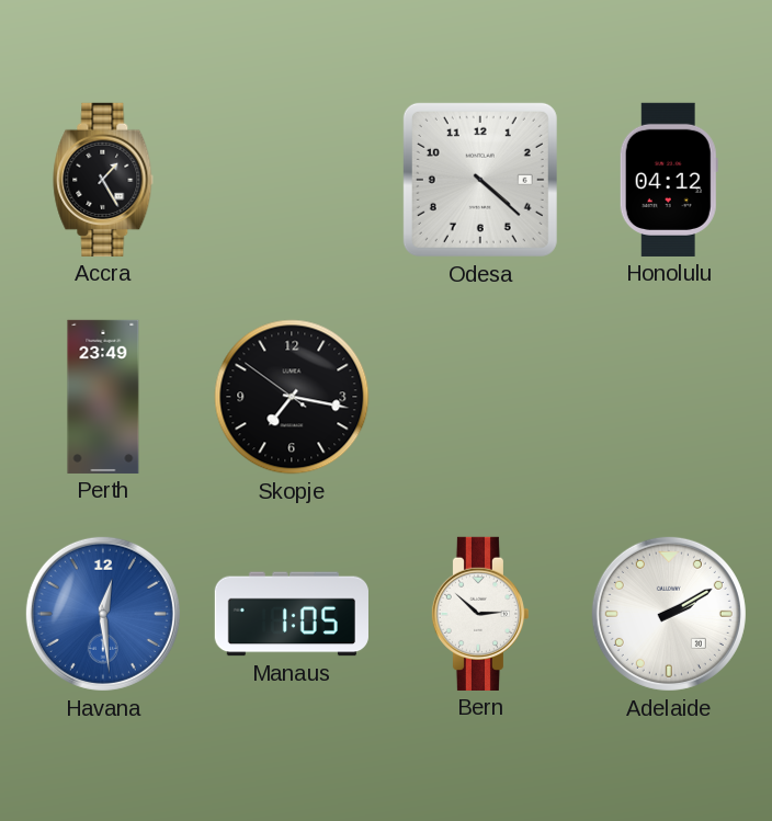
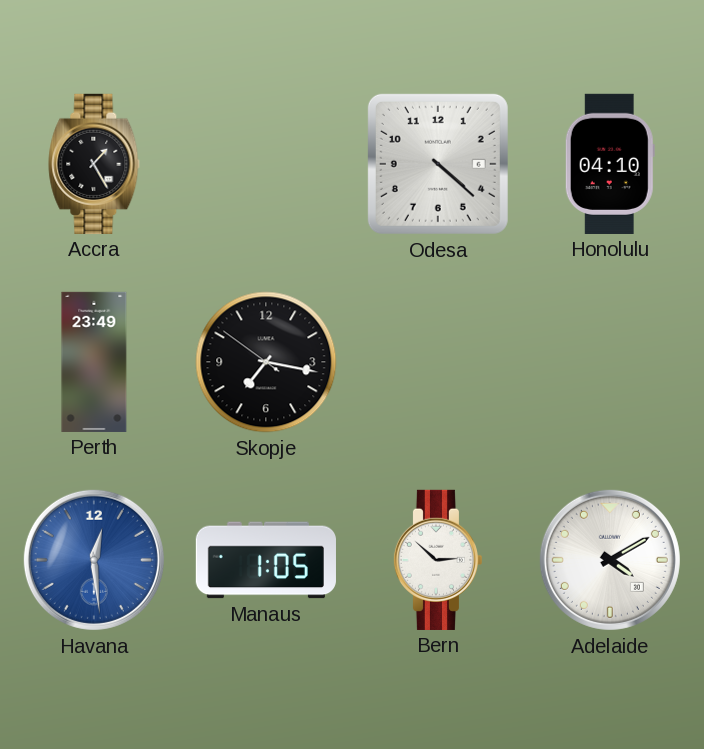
Honolulu: 04:12 -> 04:10 (610, 164)
Adelaide: 2:10 -> 4:10 (610, 560)
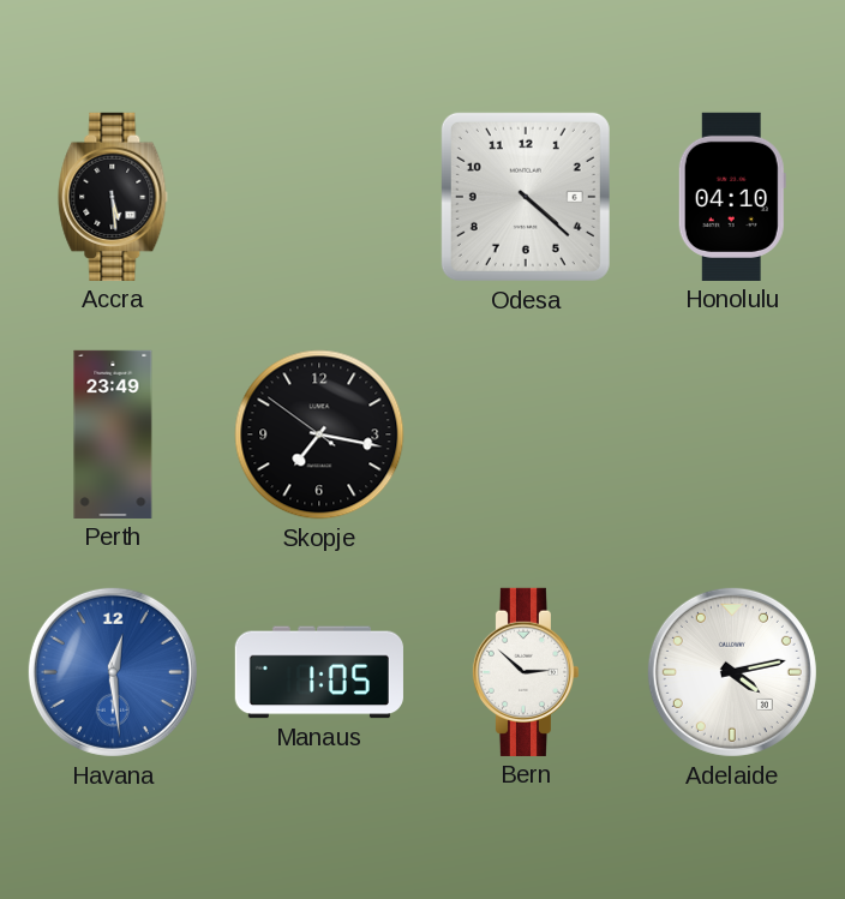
Accra: 1:25 -> 5:29 (113, 197)
Adelaide: 4:10 -> 4:13 (732, 672)
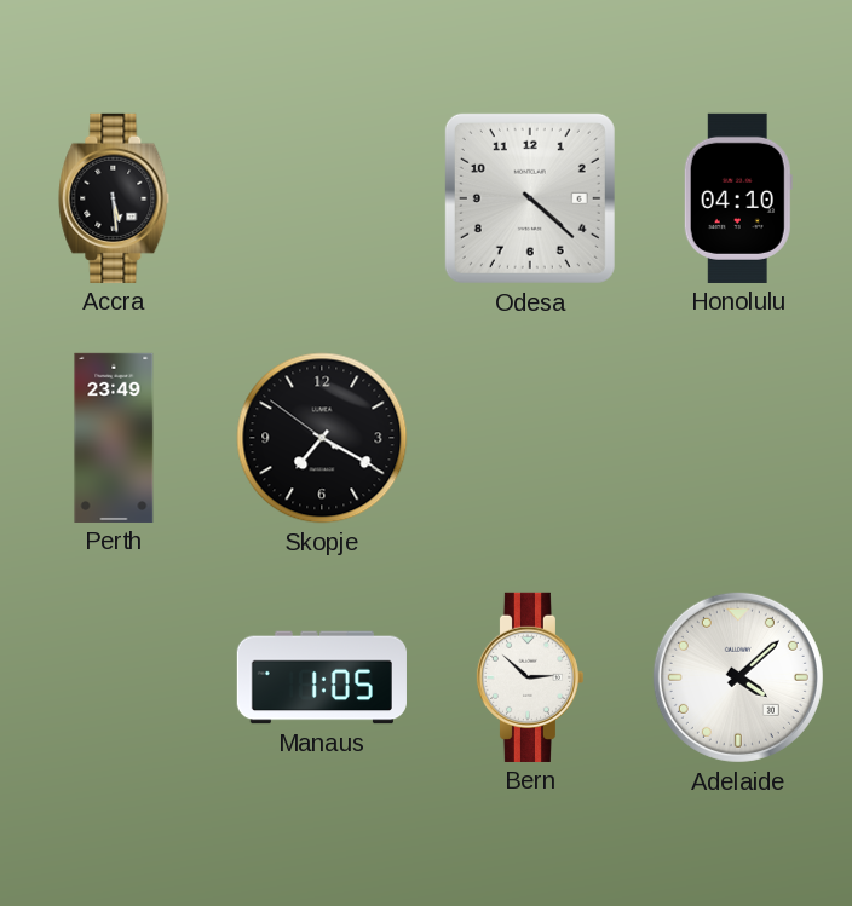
Skopje: 7:16 -> 7:19 (322, 438)
Havana: 12:29 -> none (113, 672)
Adelaide: 4:13 -> 4:08 (738, 677)
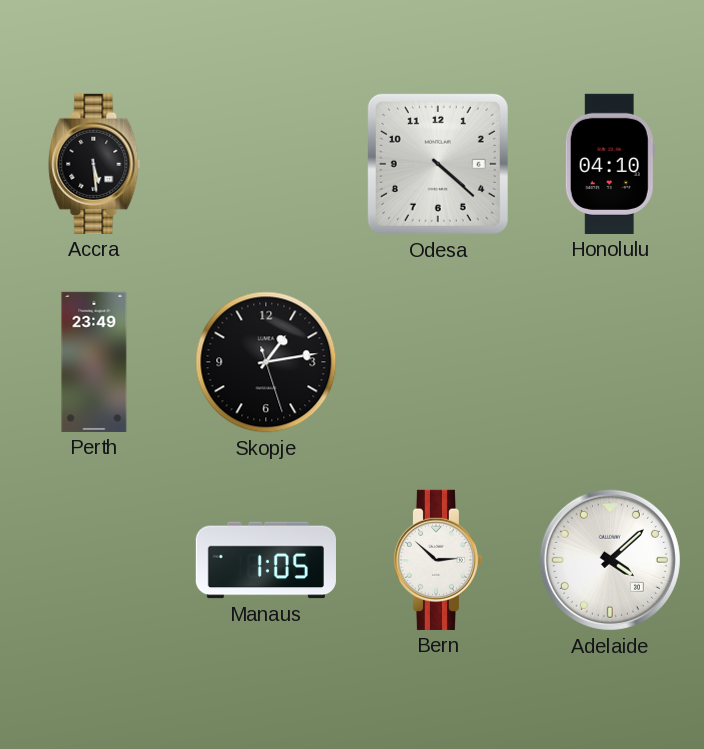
Skopje: 7:19 -> 1:13 (266, 362)
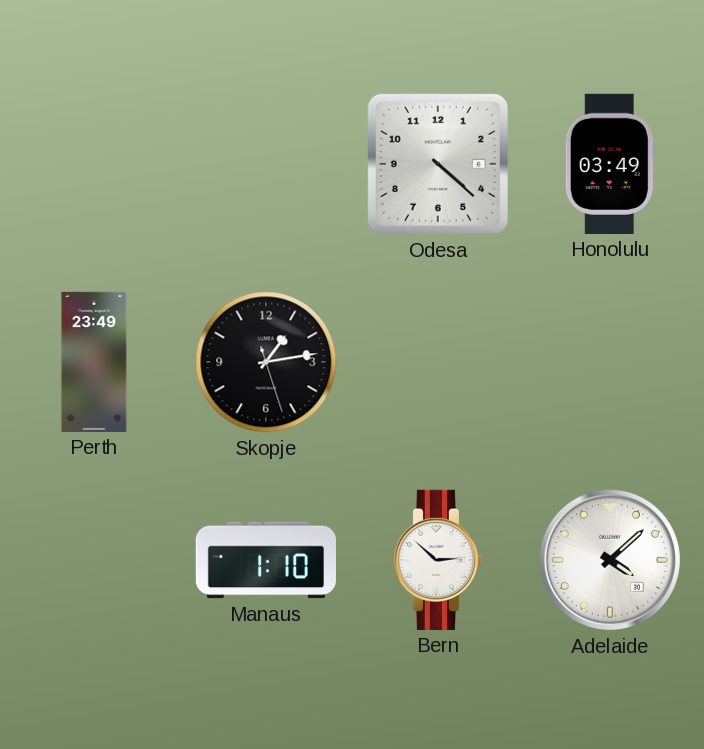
Accra: 5:29 -> none (94, 164)
Honolulu: 04:10 -> 03:49 (610, 164)
Manaus: 1:05 -> 1:10 (266, 560)
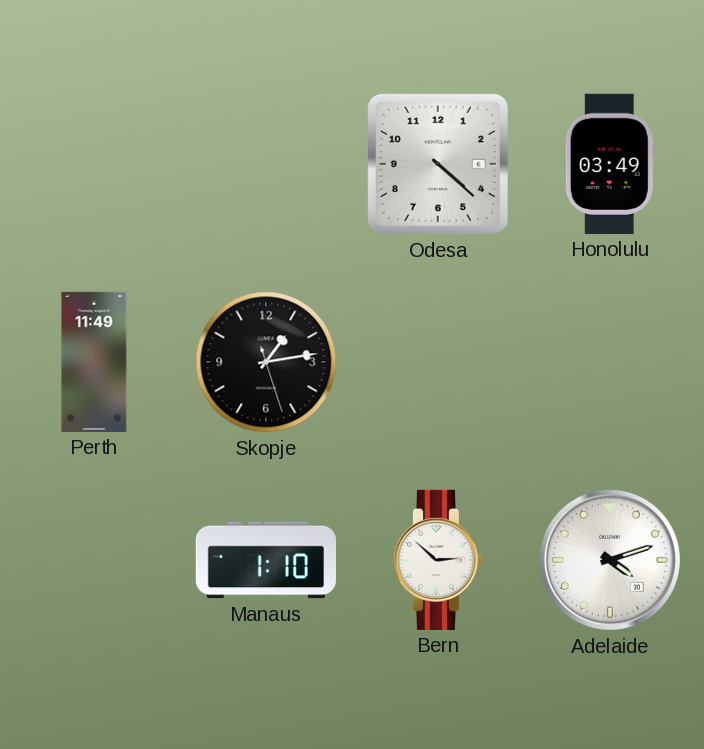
Perth: 23:49 -> 11:49 (94, 362)
Adelaide: 4:08 -> 4:12 (610, 560)
